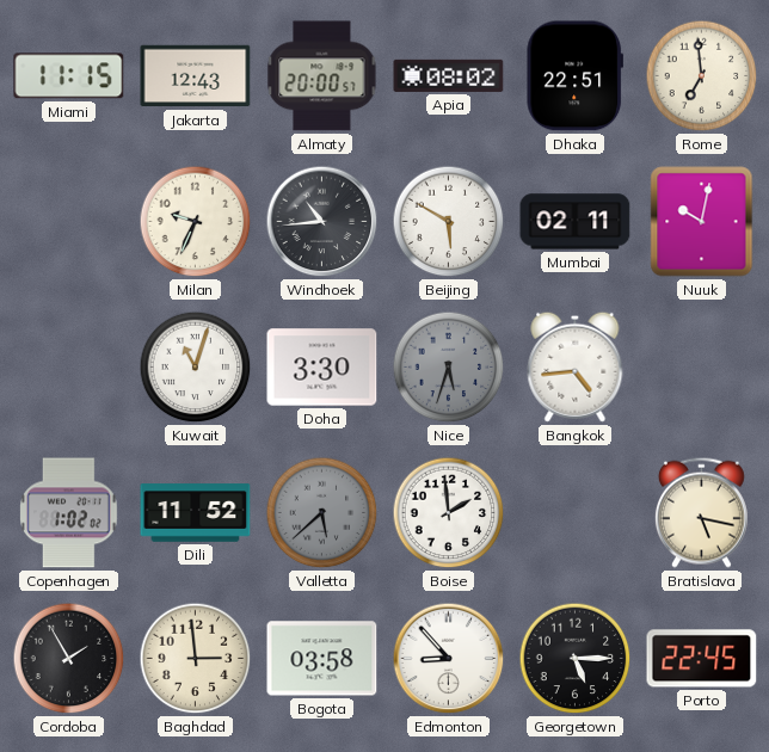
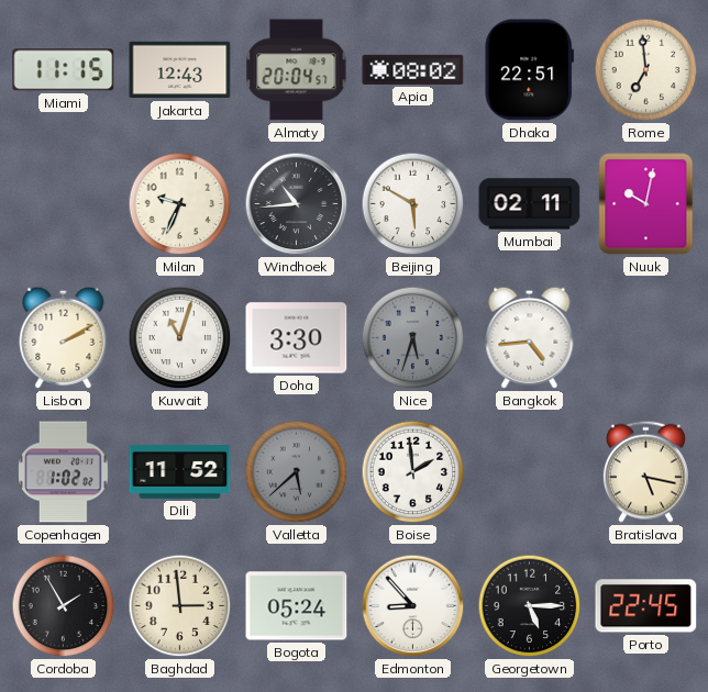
Almaty: 20:00 -> 20:04 (297, 70)
Lisbon: none -> 2:10 (64, 337)
Bogota: 03:58 -> 05:24 (297, 606)
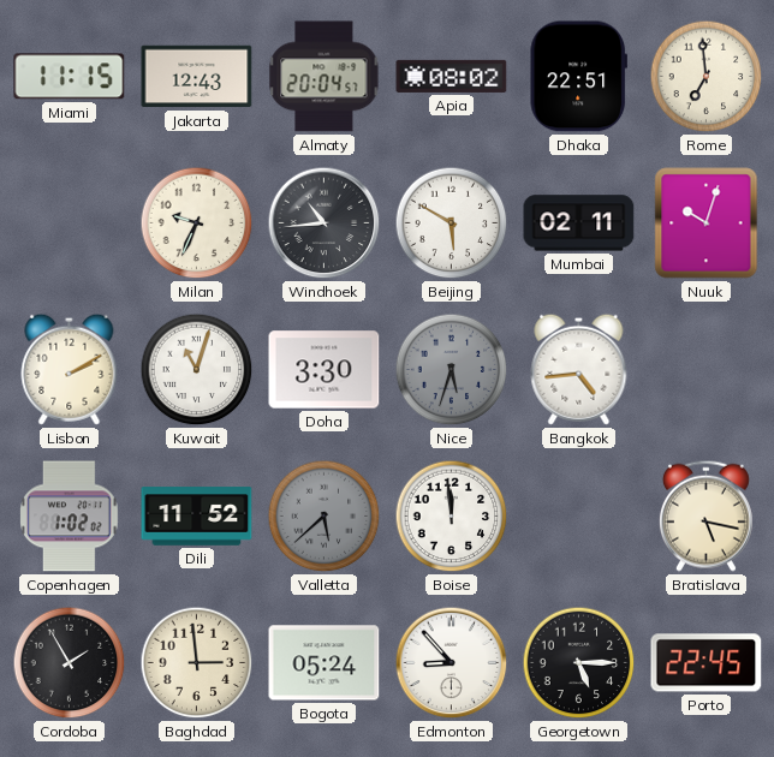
Nuuk: 10:02 -> 10:03 (707, 223)
Boise: 1:59 -> 11:59 (452, 517)
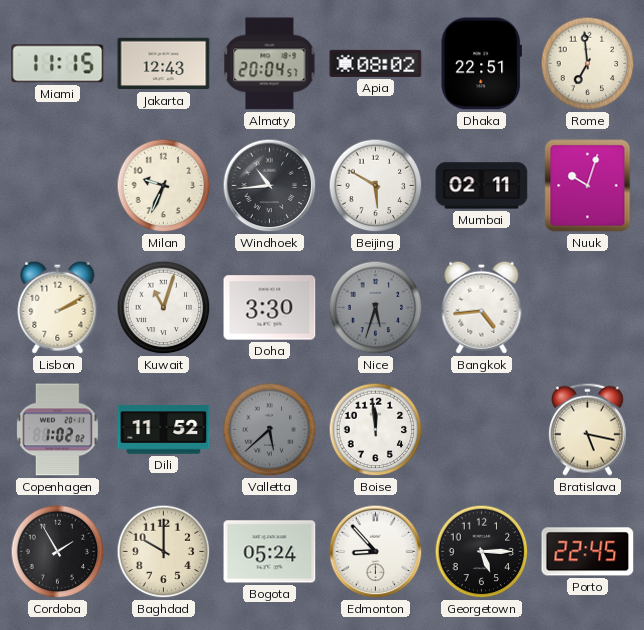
Baghdad: 2:59 -> 10:00 (164, 552)
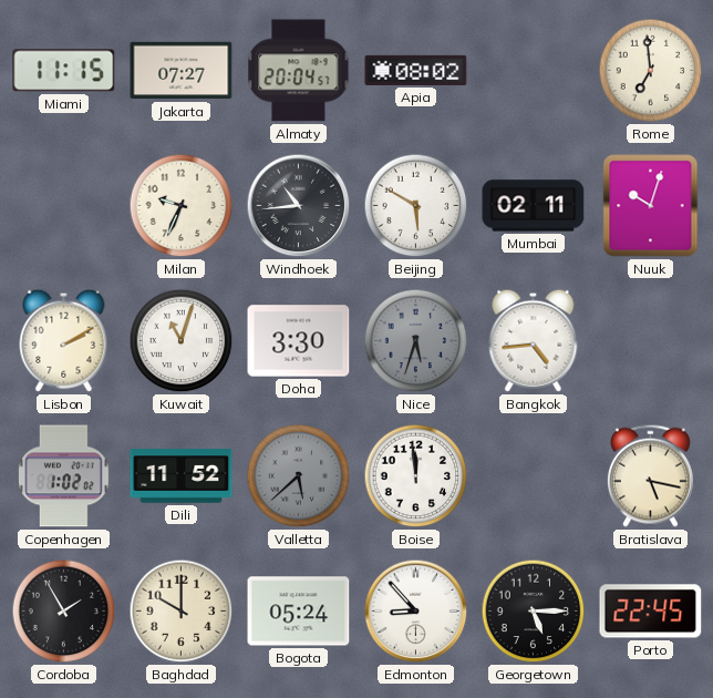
Jakarta: 12:43 -> 07:27 (182, 71)
Dhaka: 22:51 -> none (481, 64)
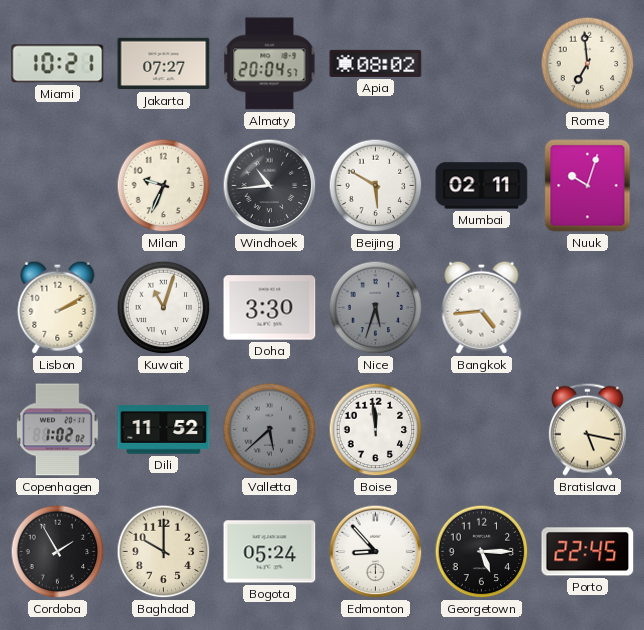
Miami: 11:15 -> 10:21 (58, 64)
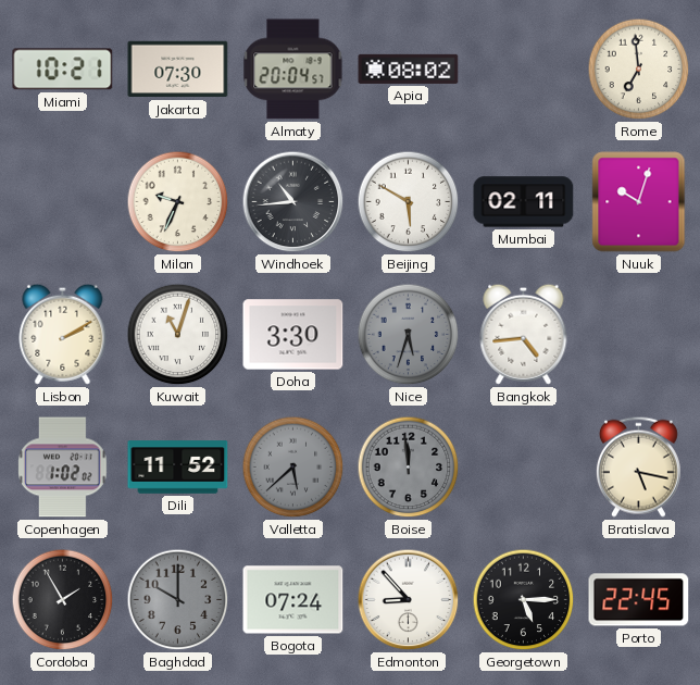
Jakarta: 07:27 -> 07:30 (178, 70)
Boise dial: white -> grey (409, 468)
Baghdad dial: cream -> grey (178, 600)
Bogota: 05:24 -> 07:24 (293, 600)
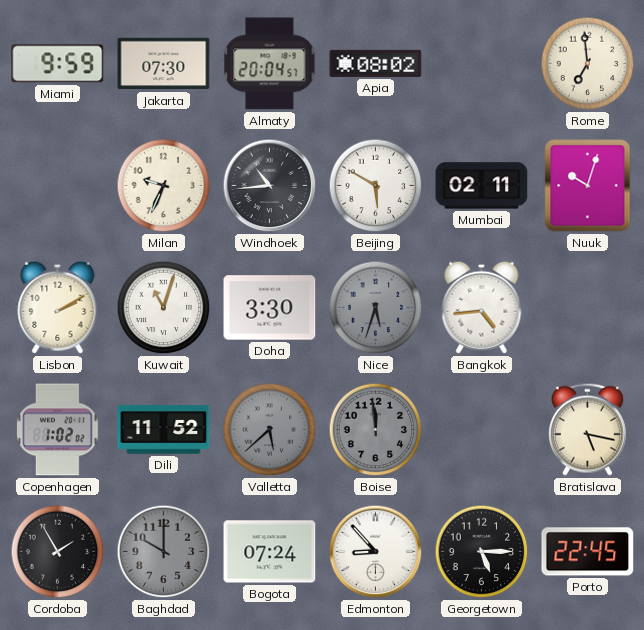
Miami: 10:21 -> 9:59 (58, 64)
